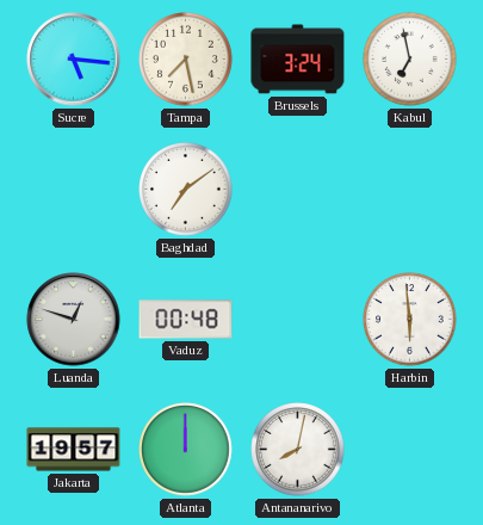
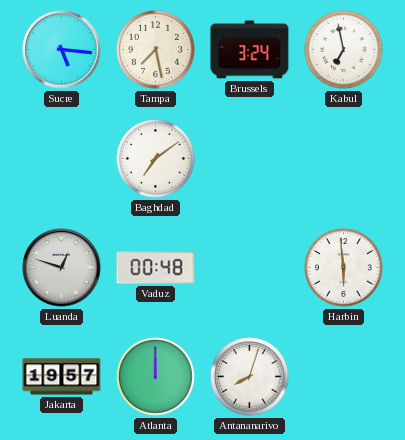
Antananarivo: 8:02 -> 8:03 (250, 377)
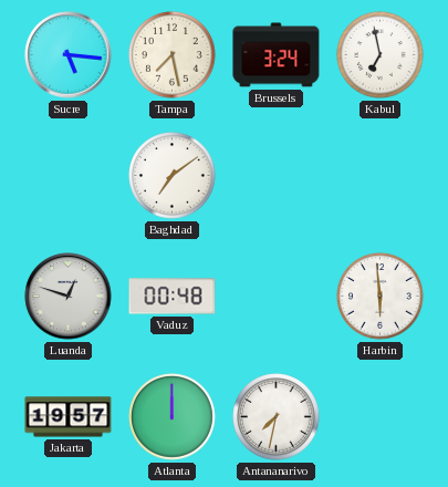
Antananarivo: 8:03 -> 7:32 (277, 417)
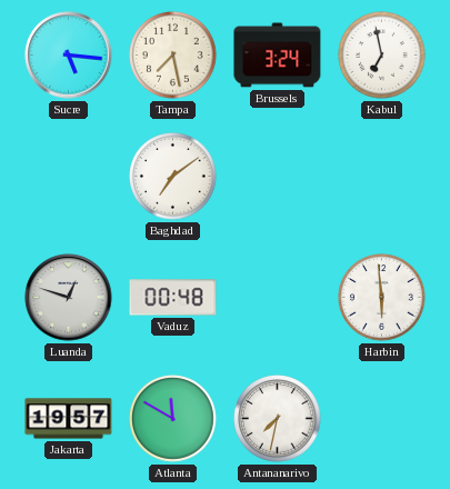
Atlanta: 12:00 -> 11:50 (173, 419)
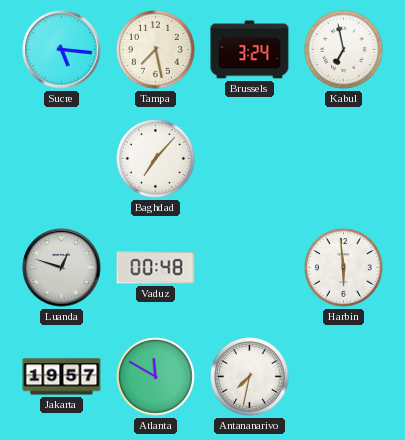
Baghdad: 7:09 -> 7:07 (156, 159)
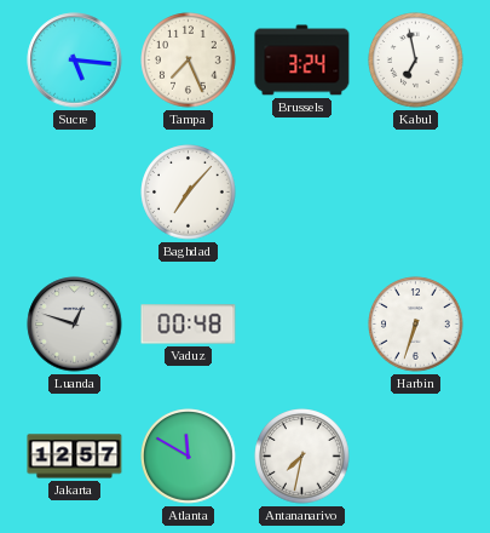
Tampa: 7:28 -> 7:26 (189, 61)
Harbin: 5:59 -> 6:33 (416, 325)
Jakarta: 19:57 -> 12:57 (75, 457)
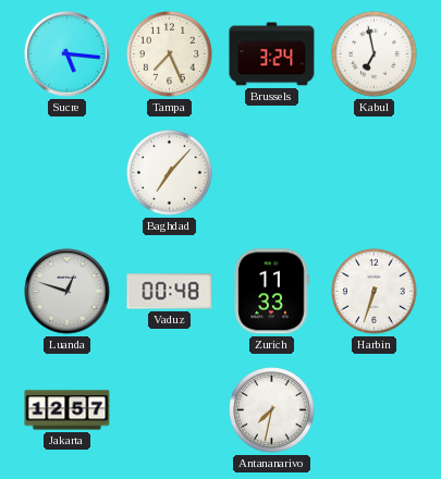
Zurich: none -> 11:33 (271, 292)
Atlanta: 11:50 -> none (189, 457)
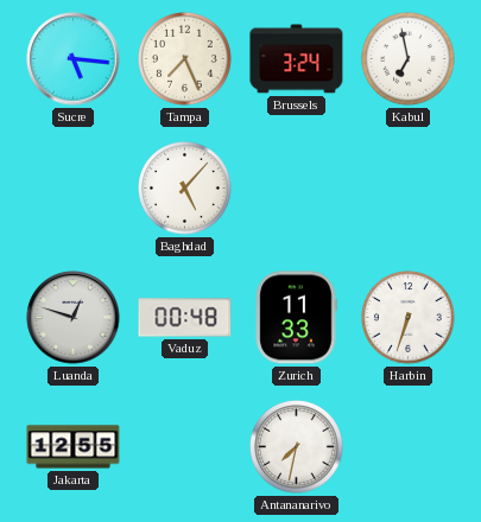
Baghdad: 7:07 -> 5:07 (185, 189)
Jakarta: 12:57 -> 12:55 (74, 447)
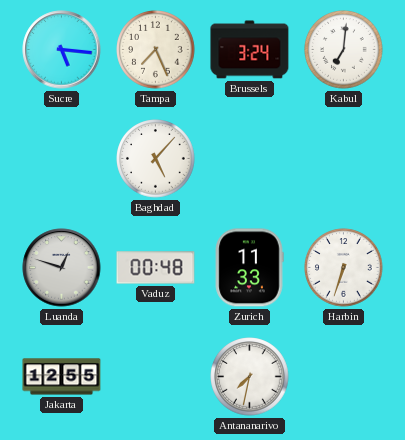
Kabul: 6:58 -> 7:01 (344, 50)
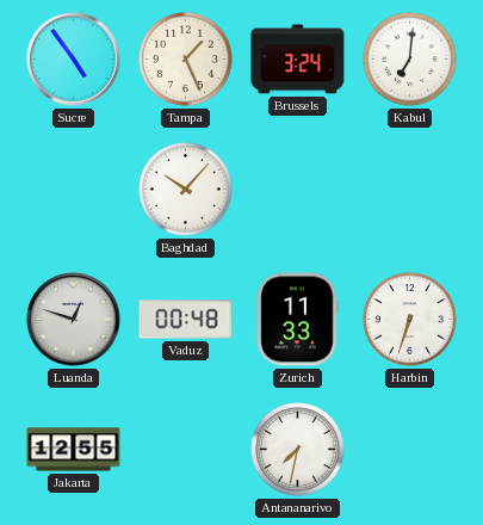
Sucre: 5:16 -> 4:54 (74, 60)
Tampa: 7:26 -> 1:26 (186, 60)
Baghdad: 5:07 -> 10:07 (186, 190)
